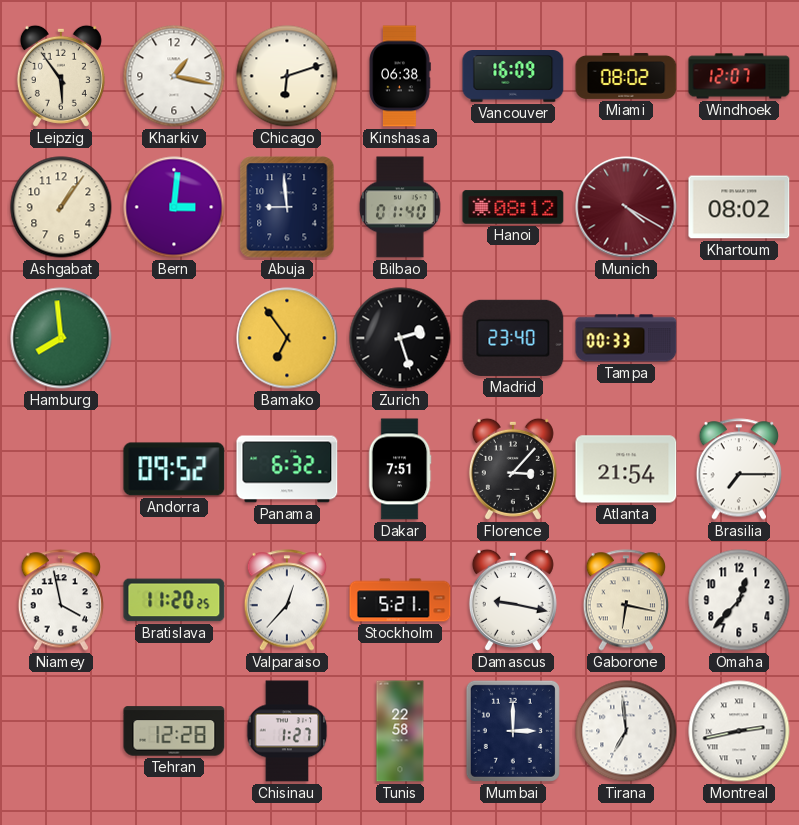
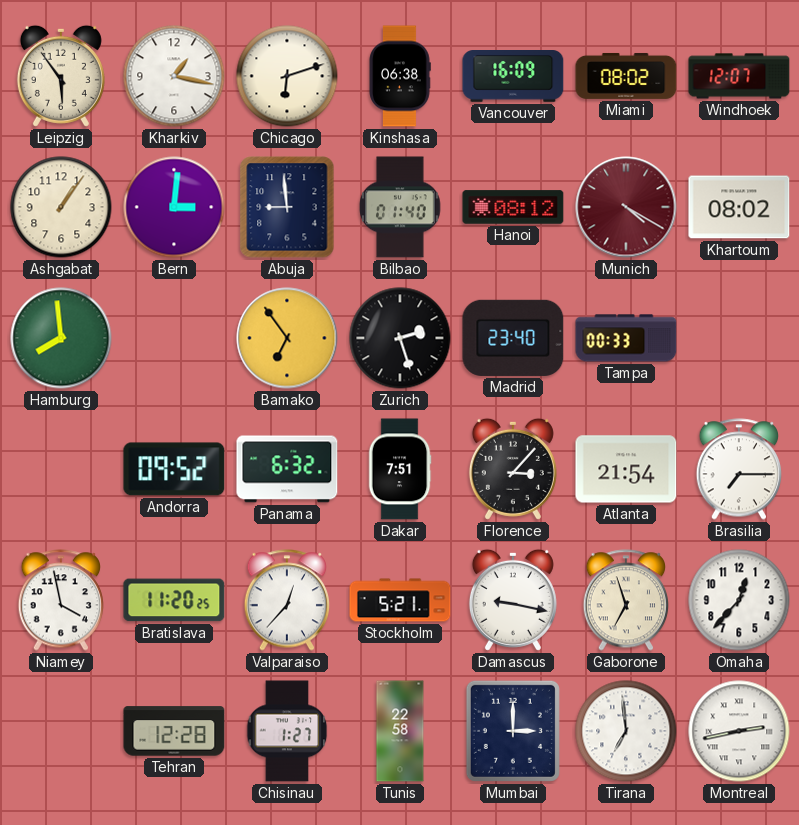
Gaborone: 6:17 -> 6:57 (625, 600)
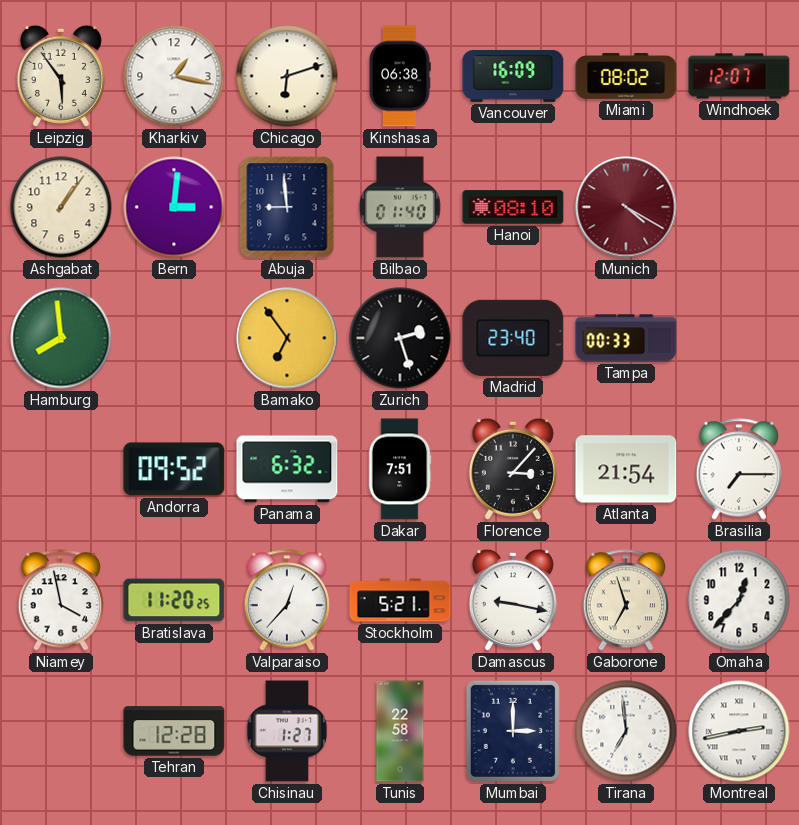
Hanoi: 08:12 -> 08:10 (513, 207)
Khartoum: 08:02 -> none (739, 207)
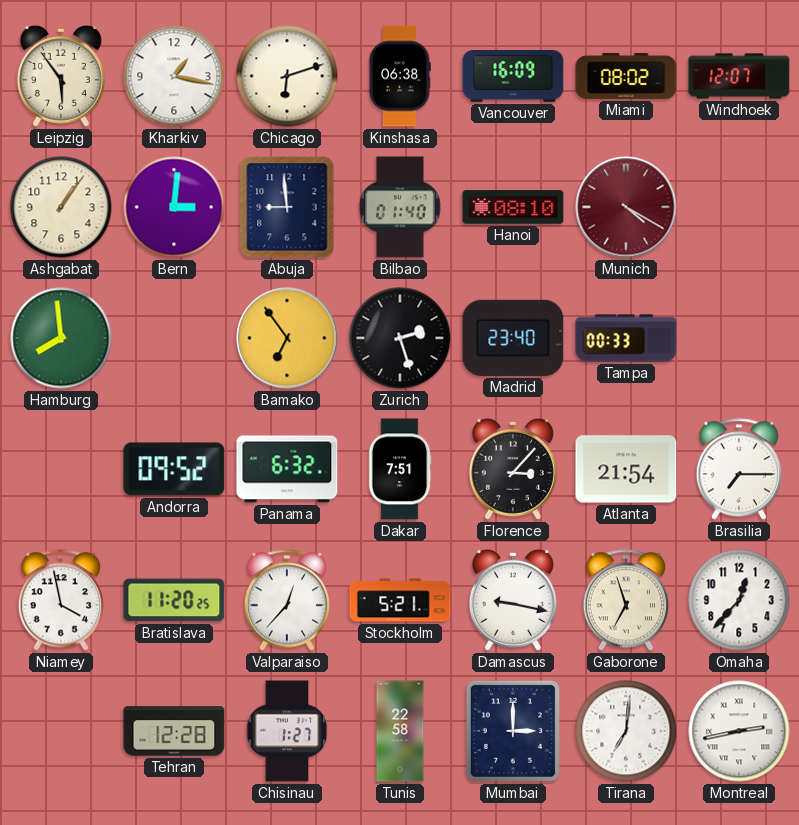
Tirana: 6:59 -> 7:01 (626, 731)
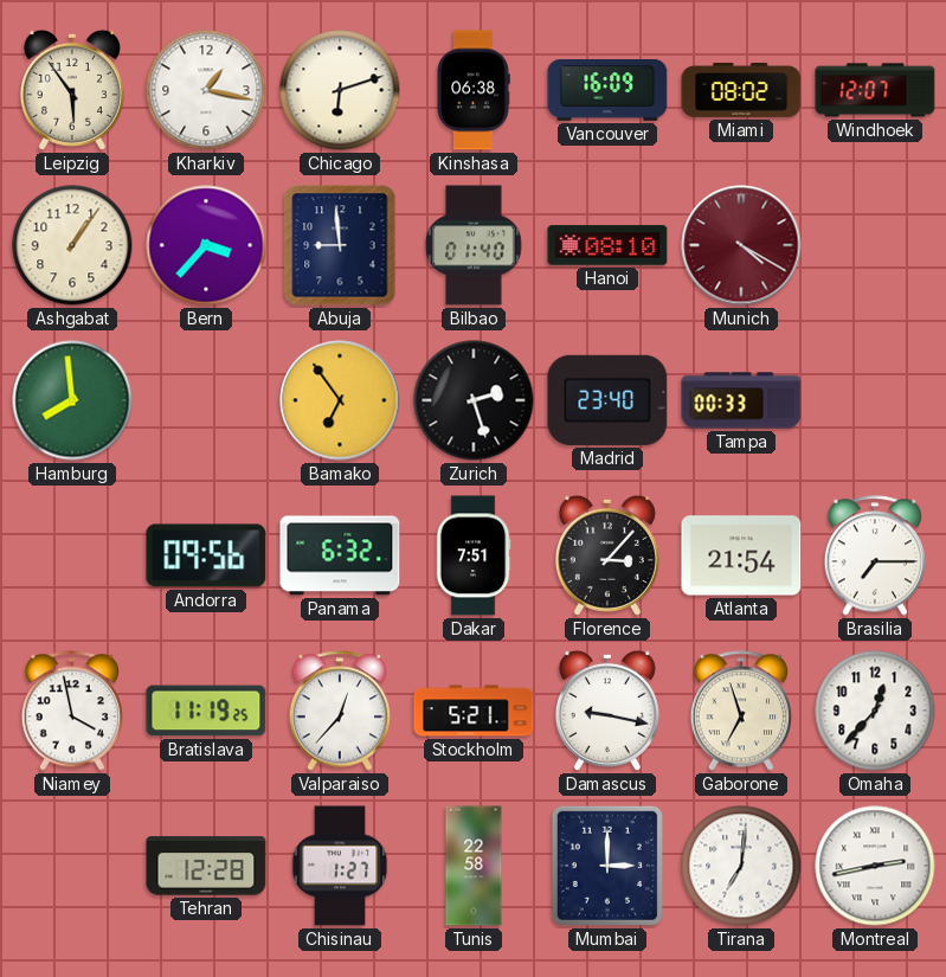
Bern: 3:01 -> 3:37 (206, 245)
Andorra: 09:52 -> 09:56 (206, 555)
Bratislava: 11:20 -> 11:19 (206, 711)
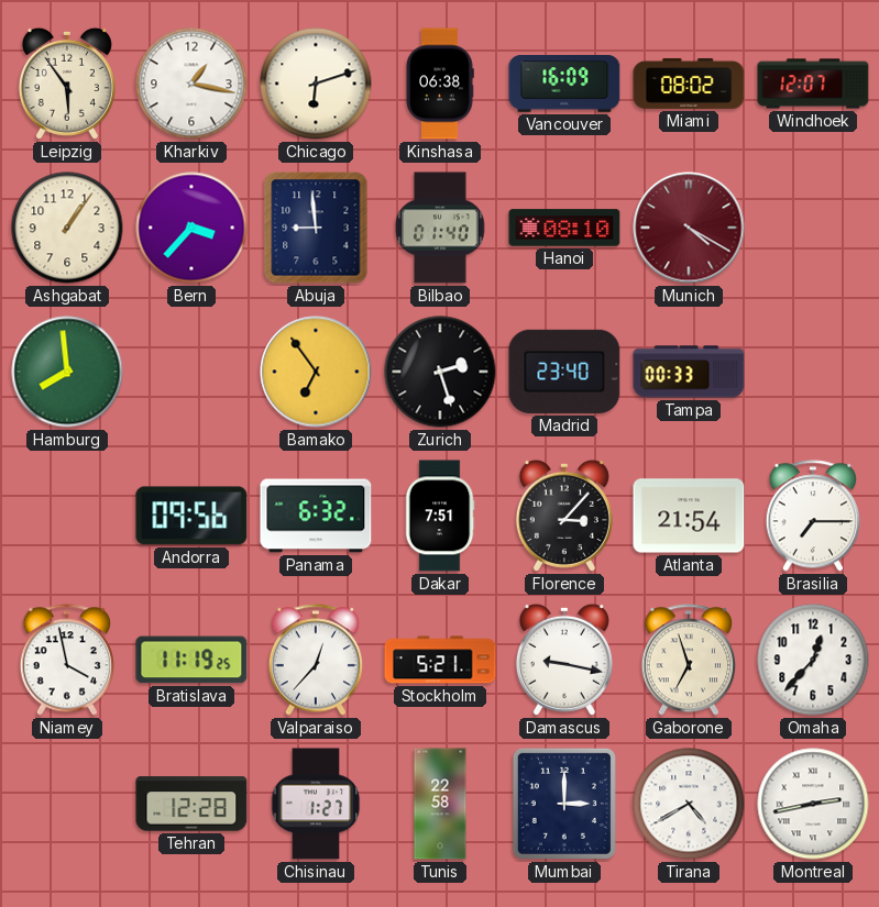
Tirana: 7:01 -> 4:40 (689, 804)
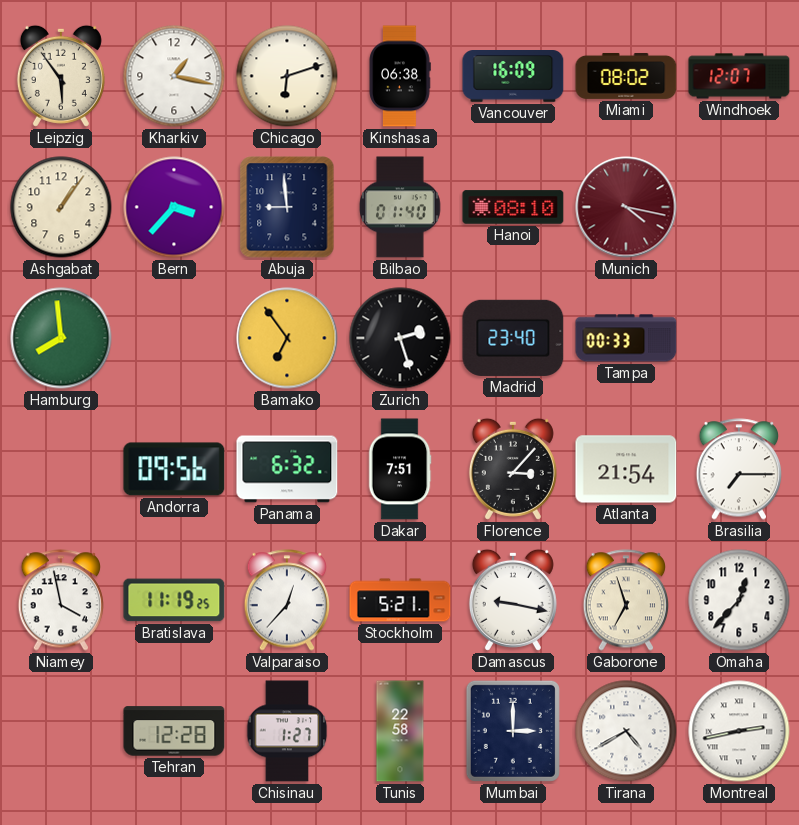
Munich: 4:20 -> 4:17 (626, 207)
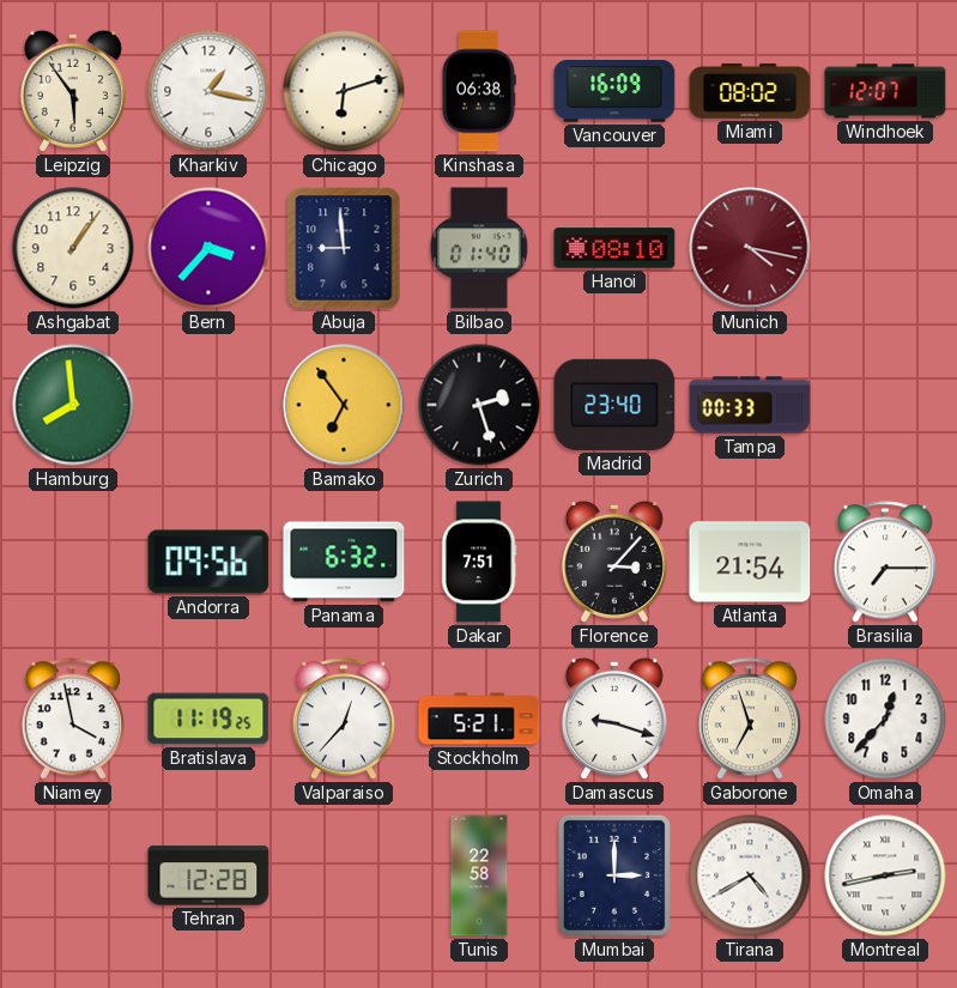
Damascus: 9:17 -> 9:18 (614, 719)
Chisinau: 1:27 -> none (287, 731)
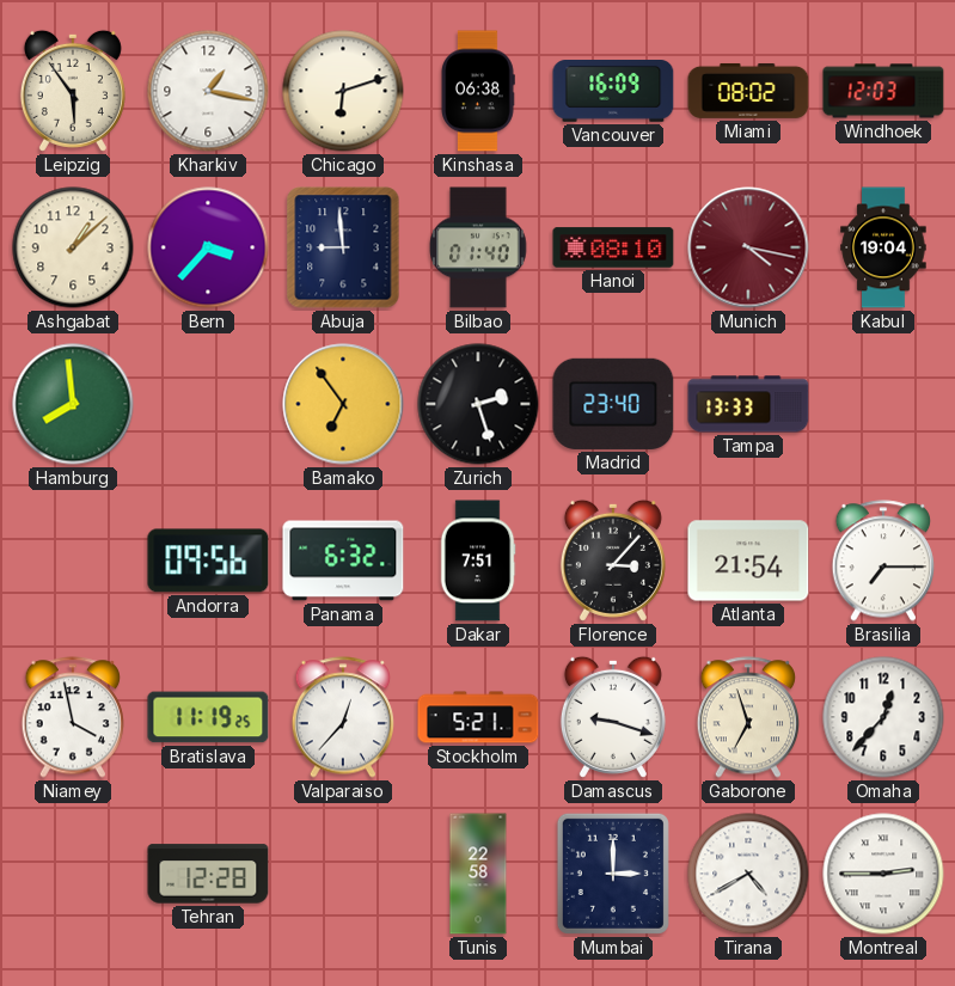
Windhoek: 12:07 -> 12:03 (883, 91)
Ashgabat: 1:06 -> 1:08 (73, 247)
Kabul: none -> 19:04 (883, 247)
Tampa: 00:33 -> 13:33 (748, 404)
Montreal: 2:43 -> 2:45 (883, 874)
